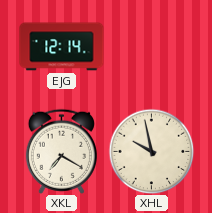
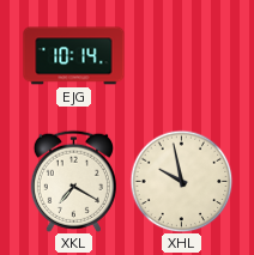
EJG: 12:14 -> 10:14 (74, 56)
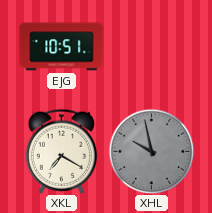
EJG: 10:14 -> 10:51 (62, 47)
XHL dial: cream -> grey (151, 151)
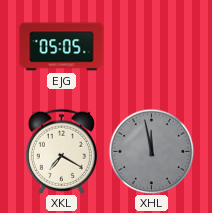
EJG: 10:51 -> 05:05 (62, 47)
XHL: 9:58 -> 11:58 (151, 151)
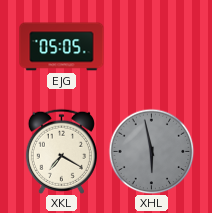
XHL: 11:58 -> 5:58 (151, 151)
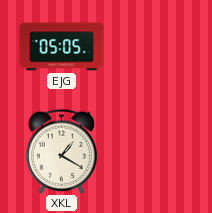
XKL: 7:20 -> 1:20 (61, 151)
XHL: 5:58 -> none (151, 151)
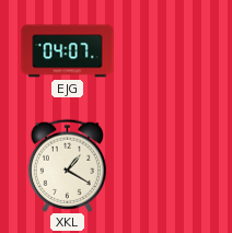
EJG: 05:05 -> 04:07 (68, 51)
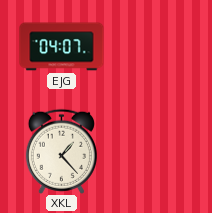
XKL: 1:20 -> 1:23 (61, 151)
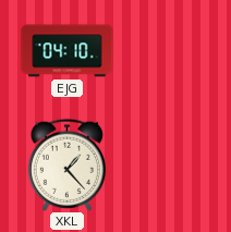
EJG: 04:07 -> 04:10 (68, 51)
